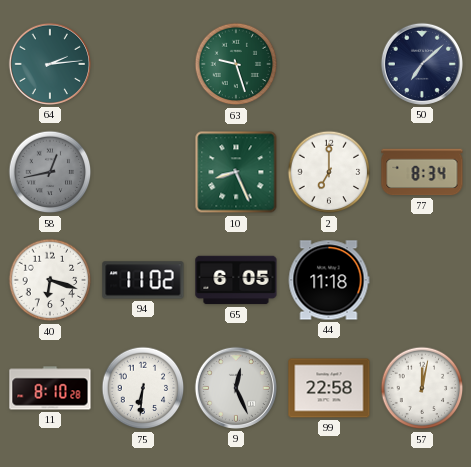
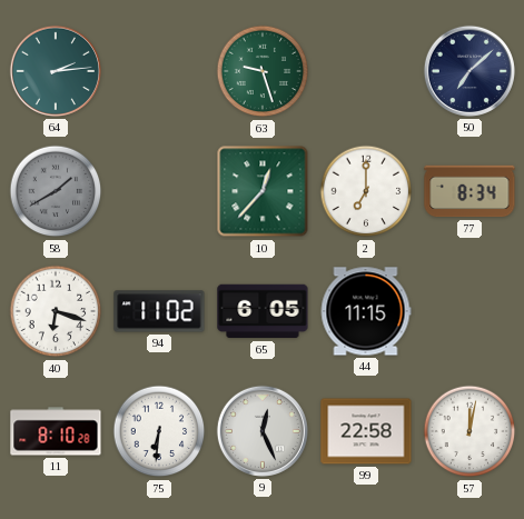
58: 12:43 -> 1:40 (56, 191)
10: 8:26 -> 12:37 (263, 191)
44: 11:18 -> 11:15 (366, 311)
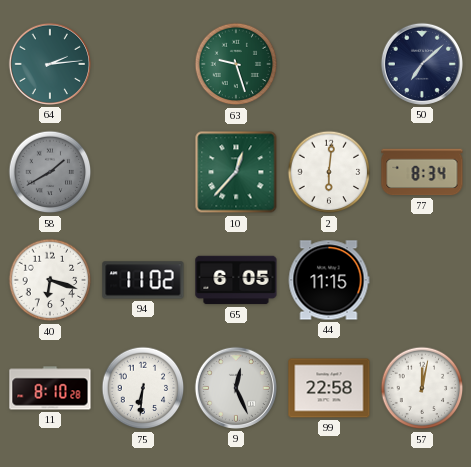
2: 7:00 -> 6:01 (329, 172)
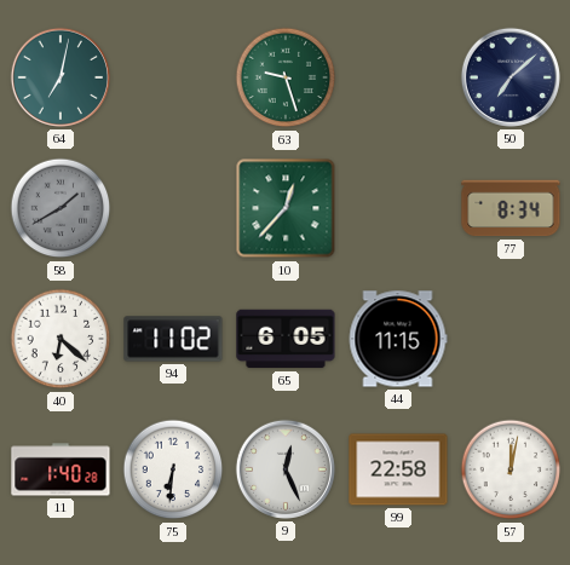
64: 2:14 -> 7:02 (61, 77)
2: 6:01 -> none (329, 172)
40: 6:18 -> 6:22 (61, 339)
11: 8:10 -> 1:40 (61, 469)
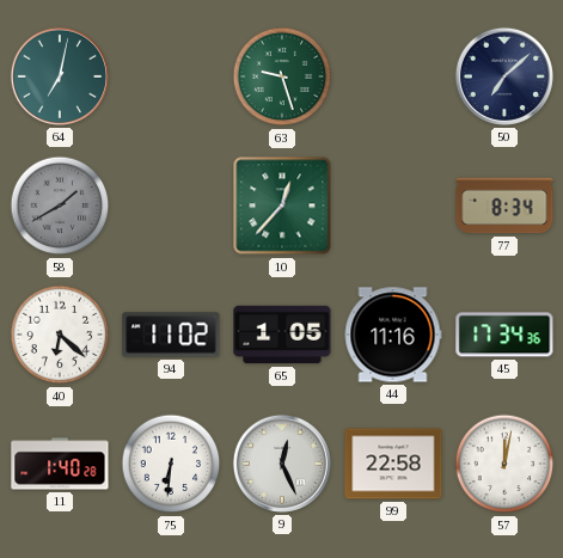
65: 6:05 -> 1:05 (282, 335)
44: 11:15 -> 11:16 (393, 335)
45: none -> 17:34 (504, 335)
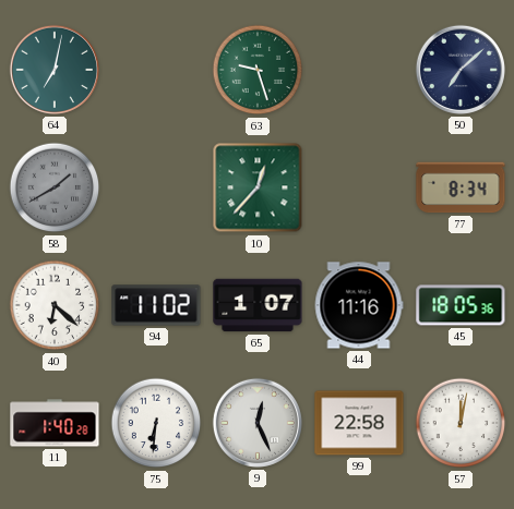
65: 1:05 -> 1:07 (258, 305)
45: 17:34 -> 18:05 (461, 305)
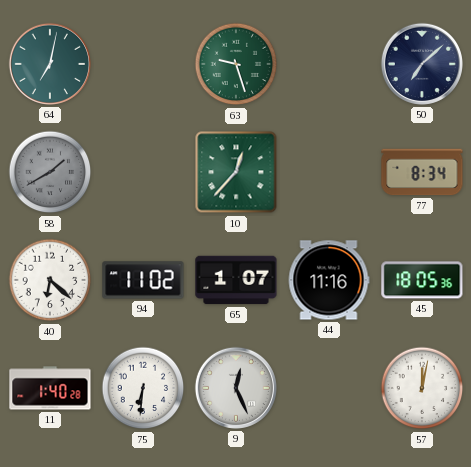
99: 22:58 -> none (359, 423)
